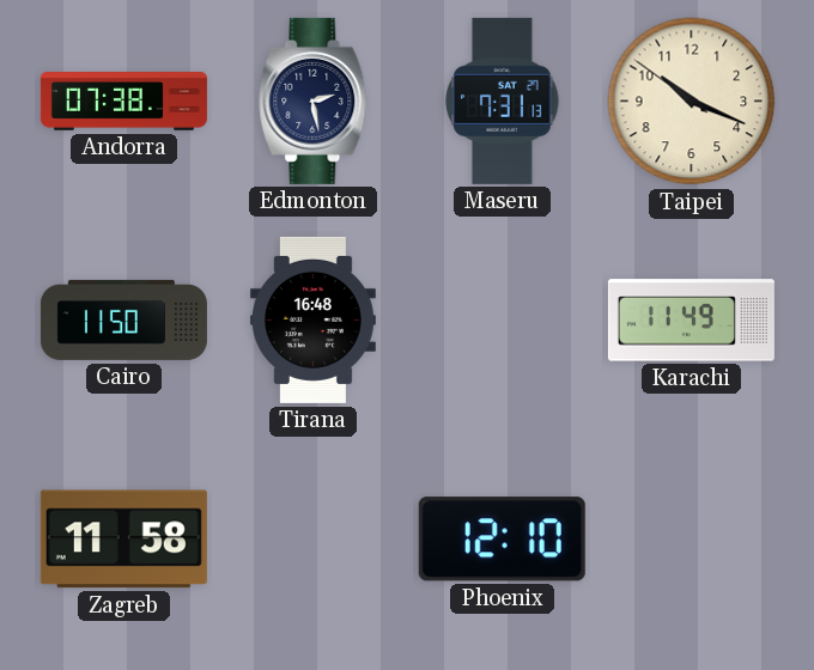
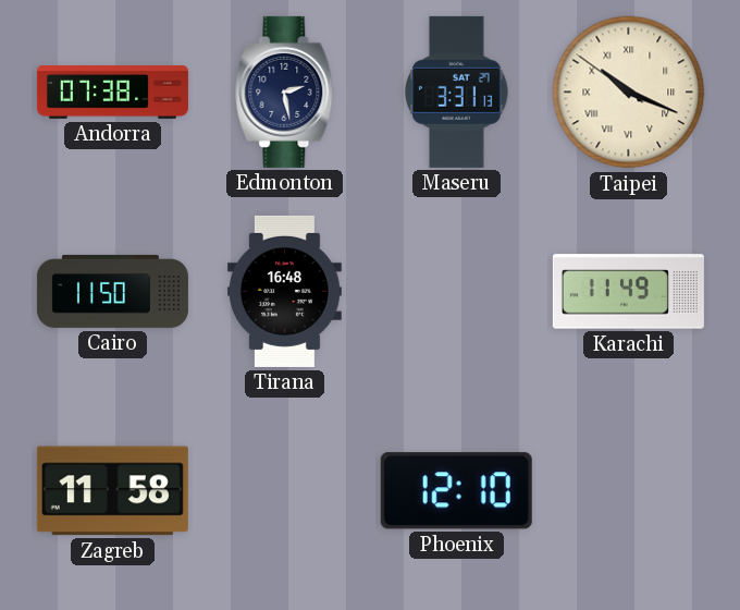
Maseru: 7:31 -> 3:31 (457, 91)
Taipei numerals: Arabic -> Roman (629, 93)
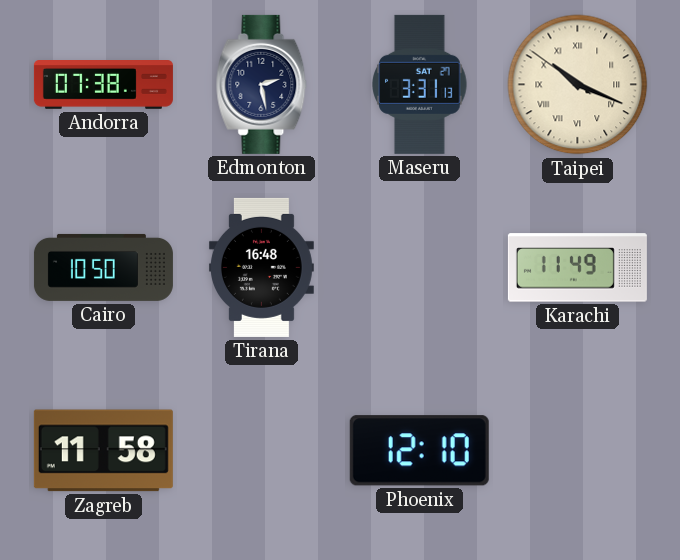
Cairo: 11:50 -> 10:50 (103, 267)
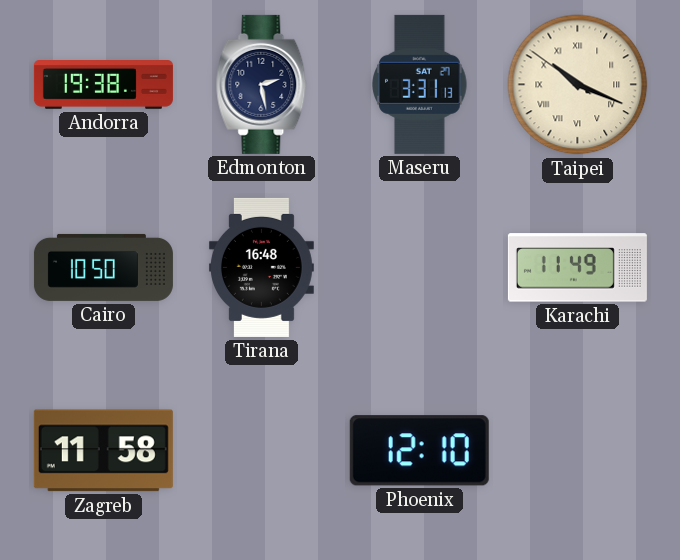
Andorra: 07:38 -> 19:38 (103, 85)
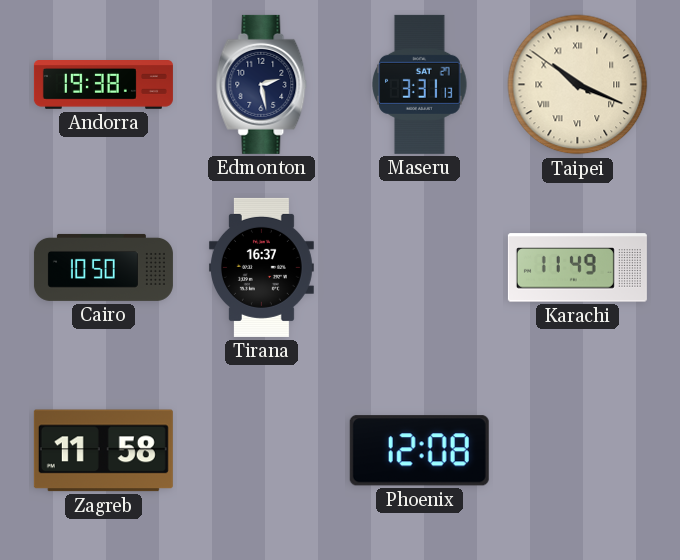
Tirana: 16:48 -> 16:37 (261, 267)
Phoenix: 12:10 -> 12:08 (419, 451)
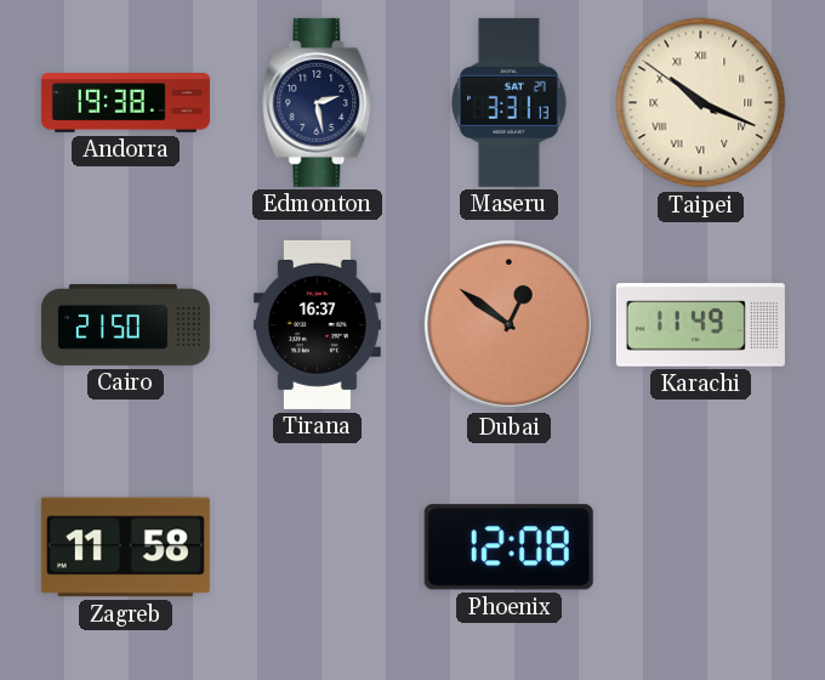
Cairo: 10:50 -> 21:50 (125, 324)
Dubai: none -> 12:51 (508, 324)
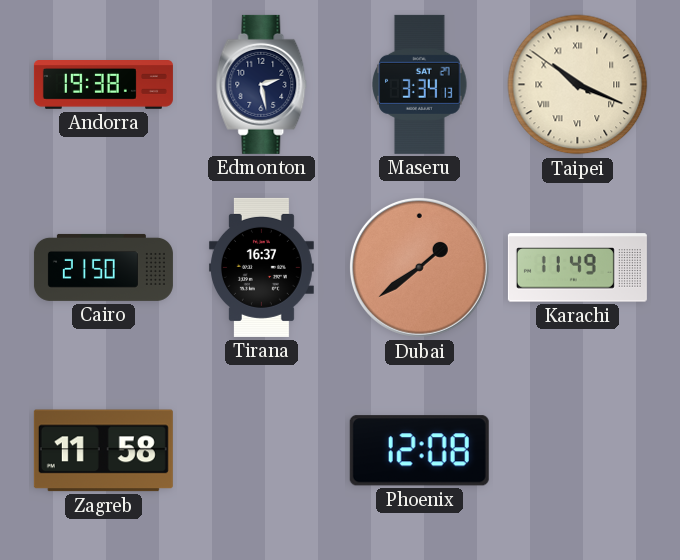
Maseru: 3:31 -> 3:34 (420, 84)
Dubai: 12:51 -> 1:39 (419, 267)
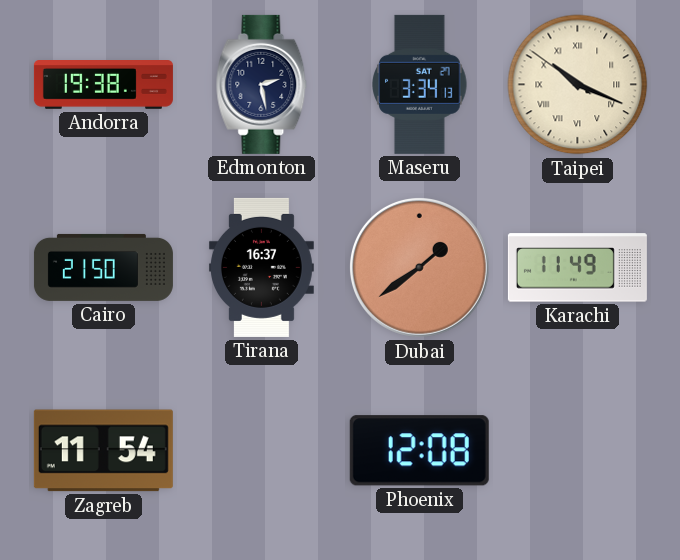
Zagreb: 11:58 -> 11:54 (103, 451)
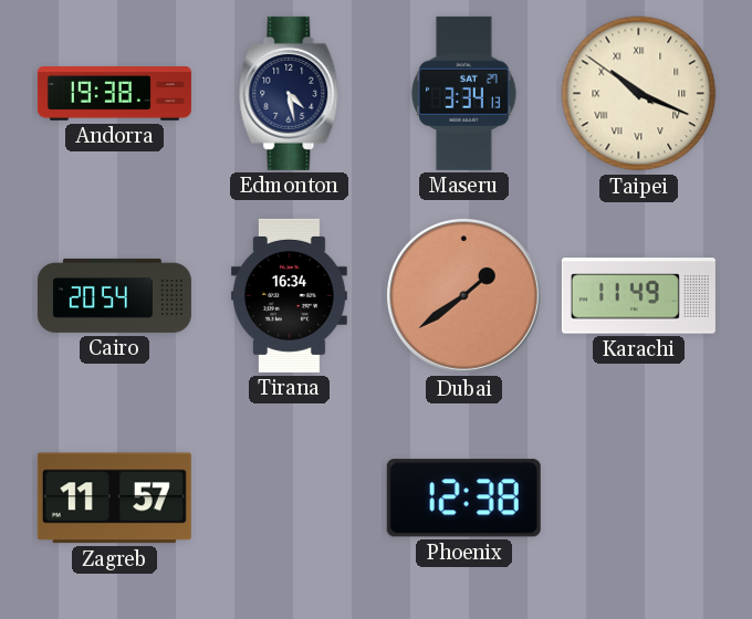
Edmonton: 2:28 -> 4:28 (290, 93)
Cairo: 21:50 -> 20:54 (114, 295)
Tirana: 16:37 -> 16:34 (289, 295)
Zagreb: 11:54 -> 11:57 (114, 499)
Phoenix: 12:08 -> 12:38 (463, 499)
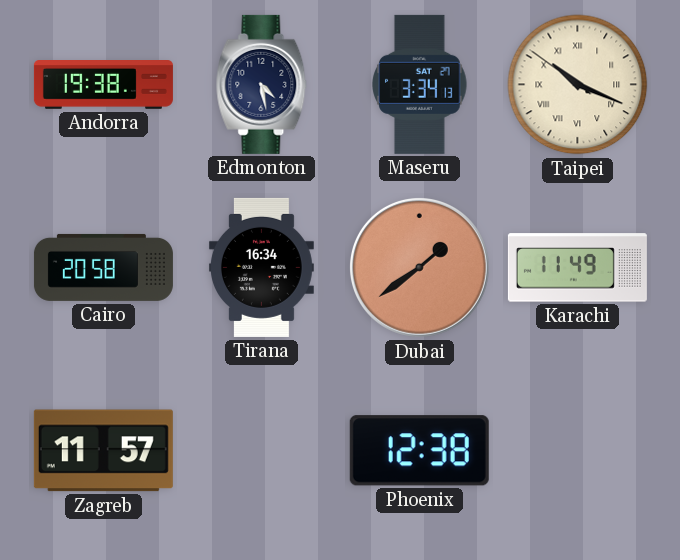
Cairo: 20:54 -> 20:58 (103, 267)
